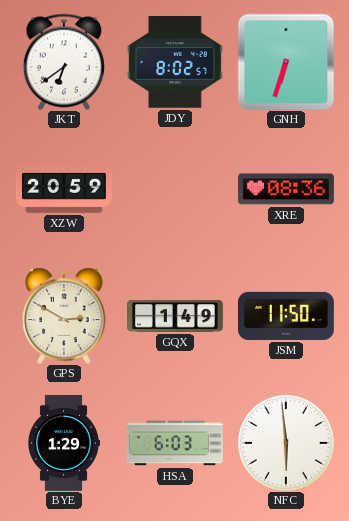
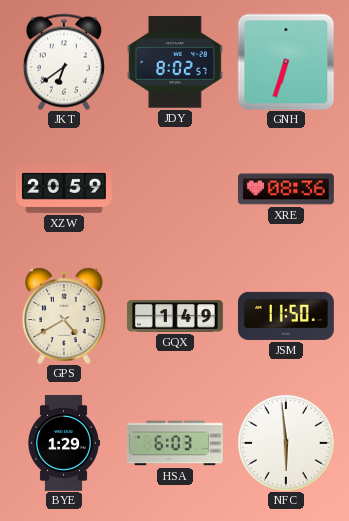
GPS: 2:50 -> 4:40 (64, 316)
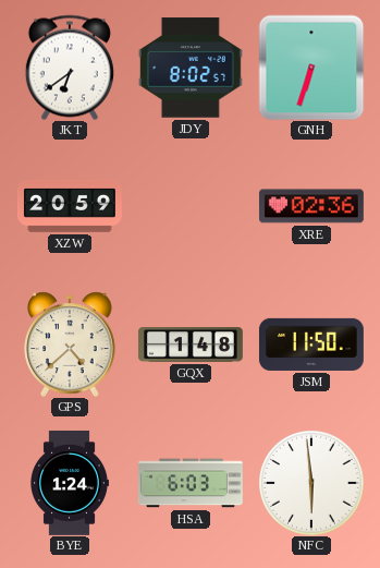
XRE: 08:36 -> 02:36 (311, 206)
GPS: 4:40 -> 4:38 (70, 345)
GQX: 1:49 -> 1:48 (191, 345)
BYE: 1:29 -> 1:24 (70, 483)
